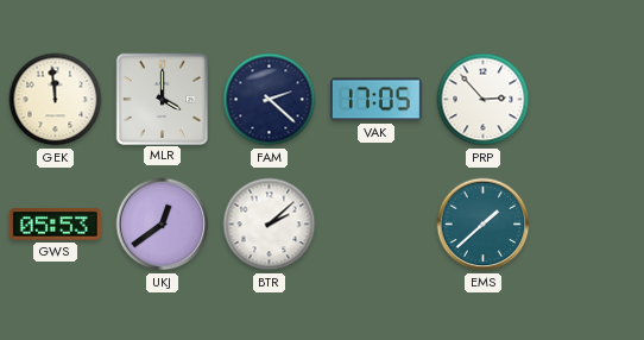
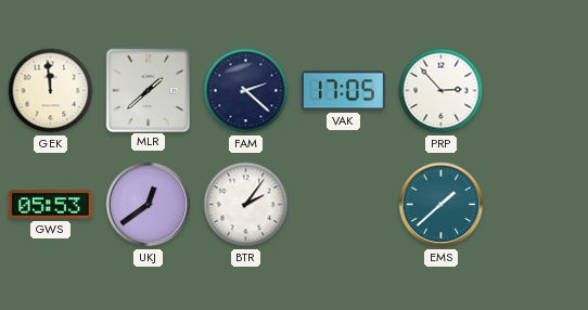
MLR: 4:00 -> 1:38 (148, 90)
BTR: 2:08 -> 2:06 (246, 205)
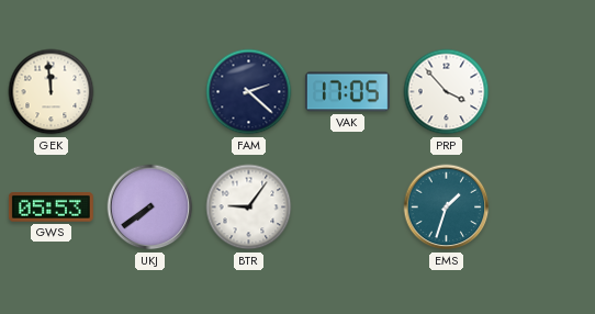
MLR: 1:38 -> none (148, 90)
PRP: 2:53 -> 3:53 (447, 92)
UKJ: 12:39 -> 7:39 (150, 208)
BTR: 2:06 -> 9:06 (249, 208)
EMS: 1:38 -> 1:33 (447, 208)
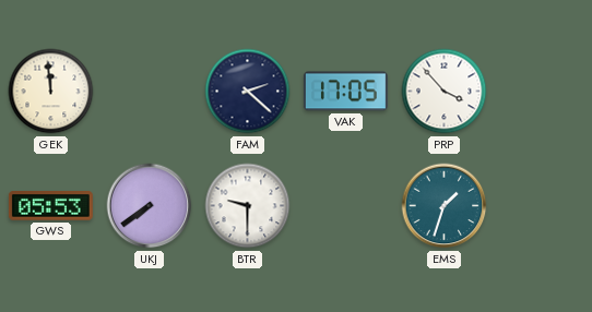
BTR: 9:06 -> 9:30 (248, 206)
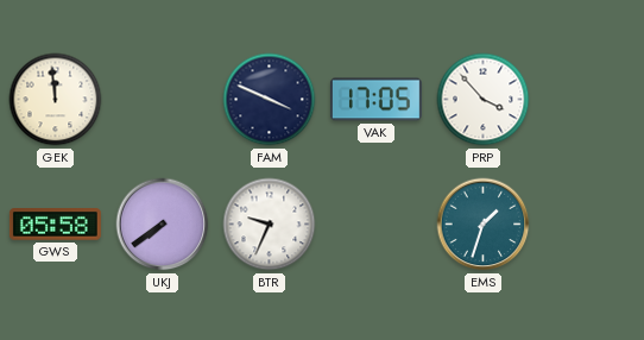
FAM: 2:22 -> 3:49 (270, 100)
GWS: 05:53 -> 05:58 (55, 225)
BTR: 9:30 -> 9:34 (270, 225)
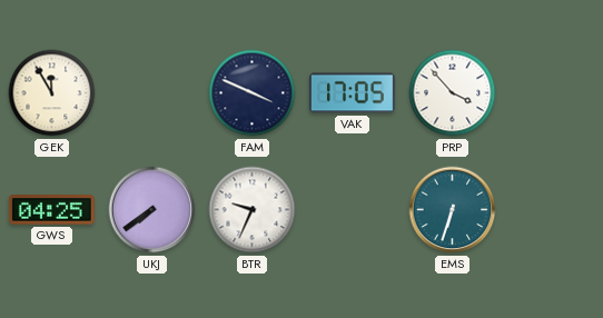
GEK: 11:59 -> 11:55 (52, 93)
GWS: 05:58 -> 04:25 (51, 210)
EMS: 1:33 -> 6:33 (453, 210)
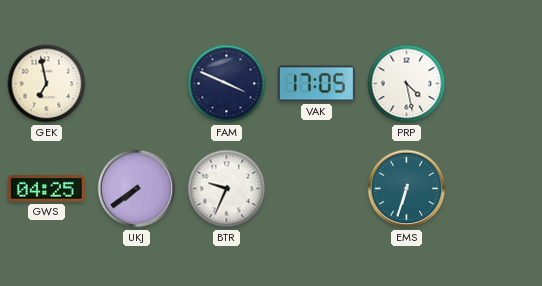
GEK: 11:55 -> 6:58 (47, 84)
PRP: 3:53 -> 4:28 (407, 84)
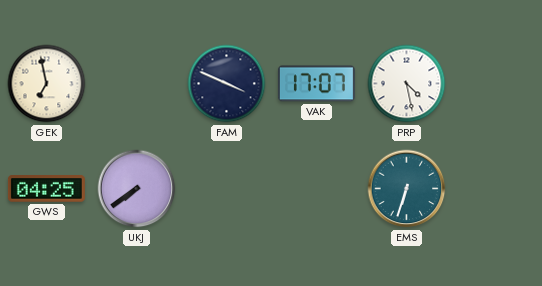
VAK: 17:05 -> 17:07 (316, 84)
BTR: 9:34 -> none (227, 189)
